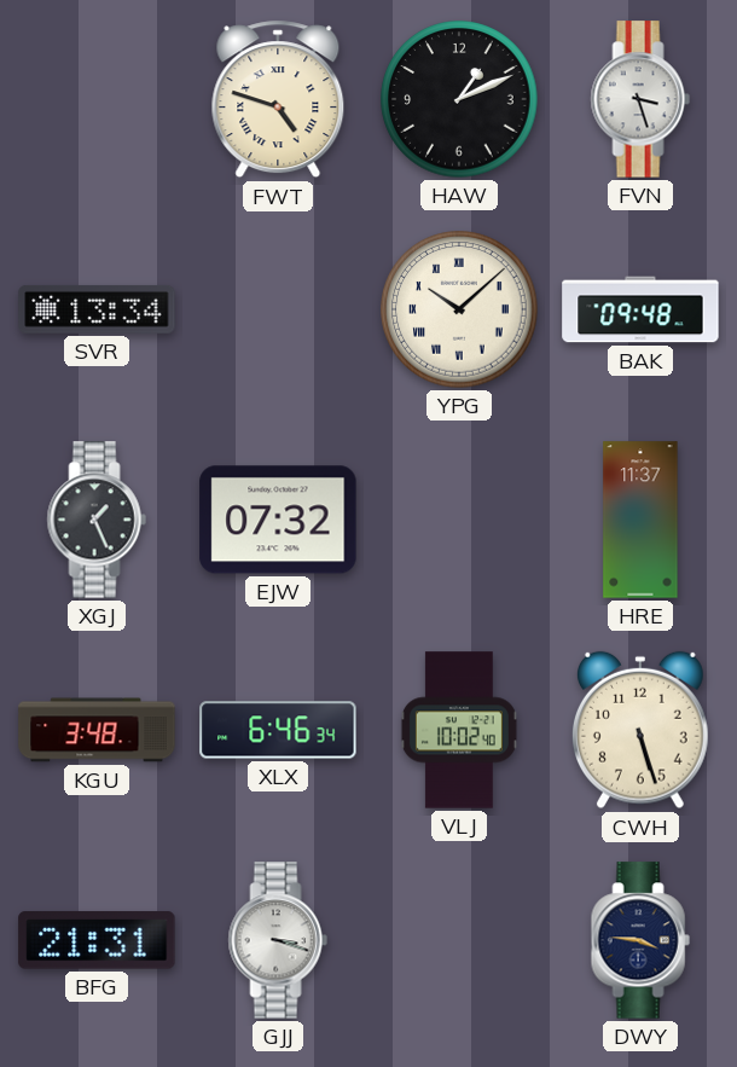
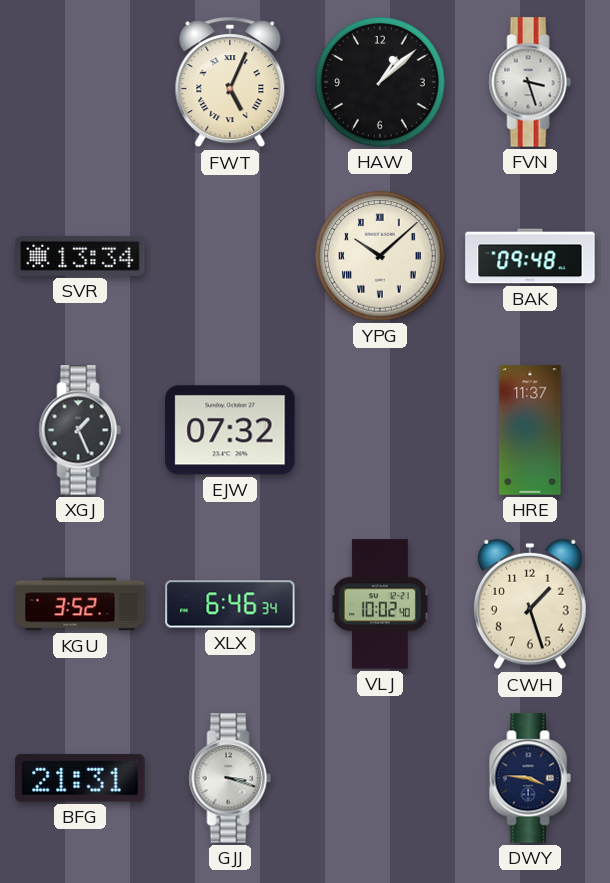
FWT: 4:48 -> 5:04 (230, 82)
HAW: 1:11 -> 1:08 (380, 82)
KGU: 3:48 -> 3:52 (80, 604)
CWH: 5:27 -> 1:27 (530, 604)
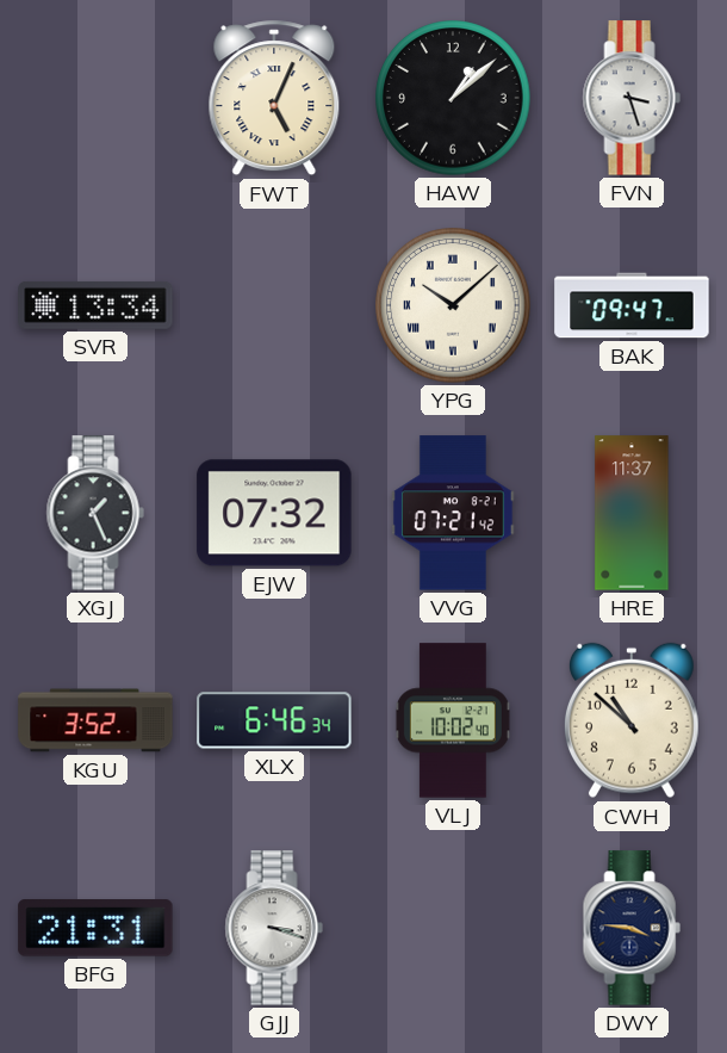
BAK: 09:48 -> 09:47 (632, 305)
VVG: none -> 07:21 (453, 513)
CWH: 1:27 -> 10:52 (632, 720)
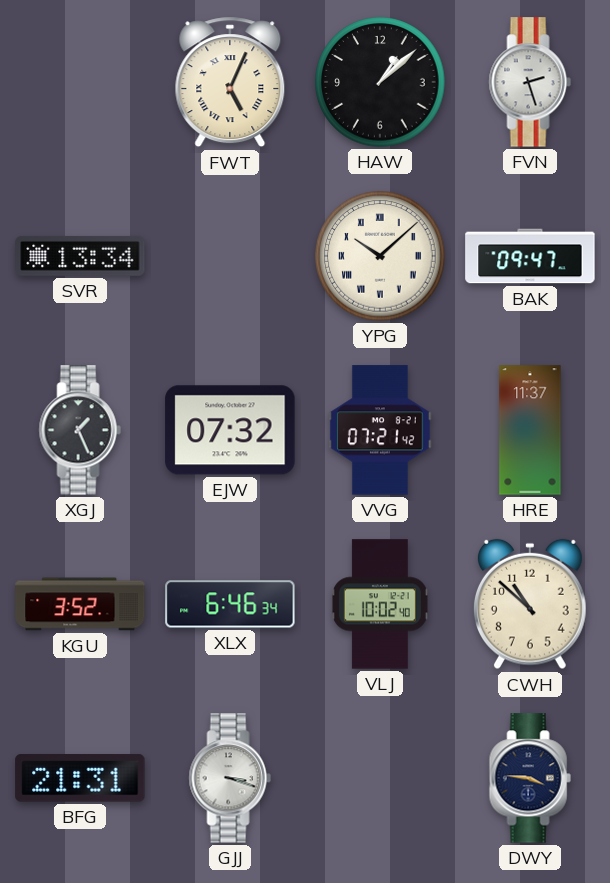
FVN: 3:27 -> 2:27 (530, 82)
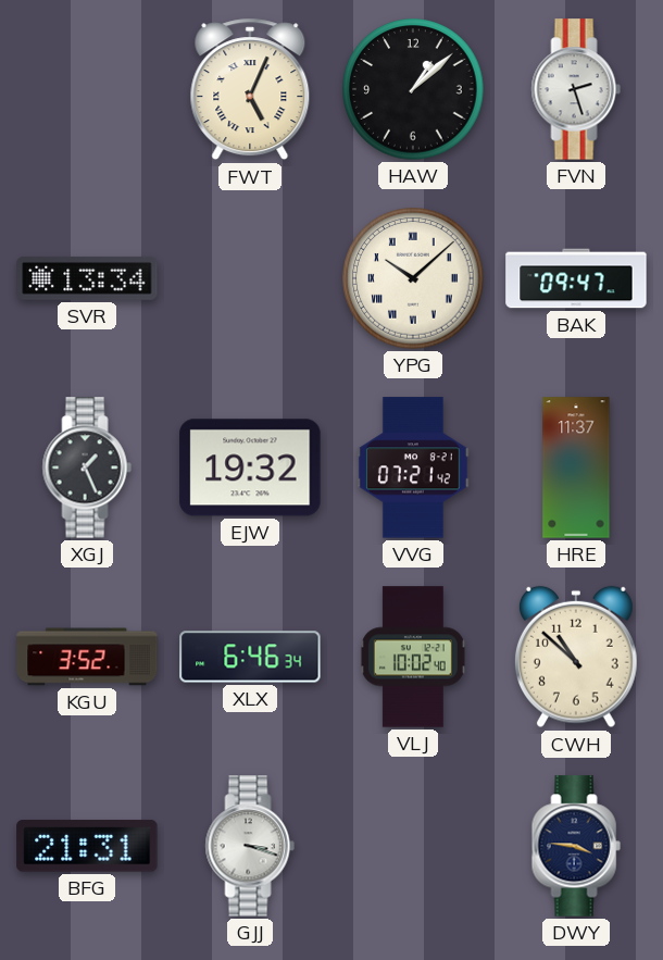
EJW: 07:32 -> 19:32 (250, 467)
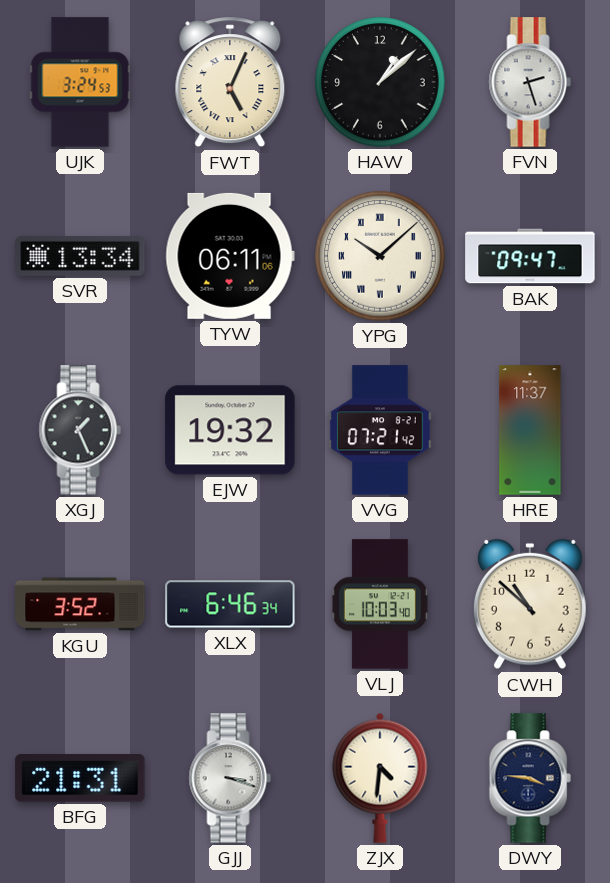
UJK: none -> 3:24 (80, 82)
TYW: none -> 06:11 (230, 256)
VLJ: 10:02 -> 10:03 (380, 604)
ZJX: none -> 4:31 (380, 778)
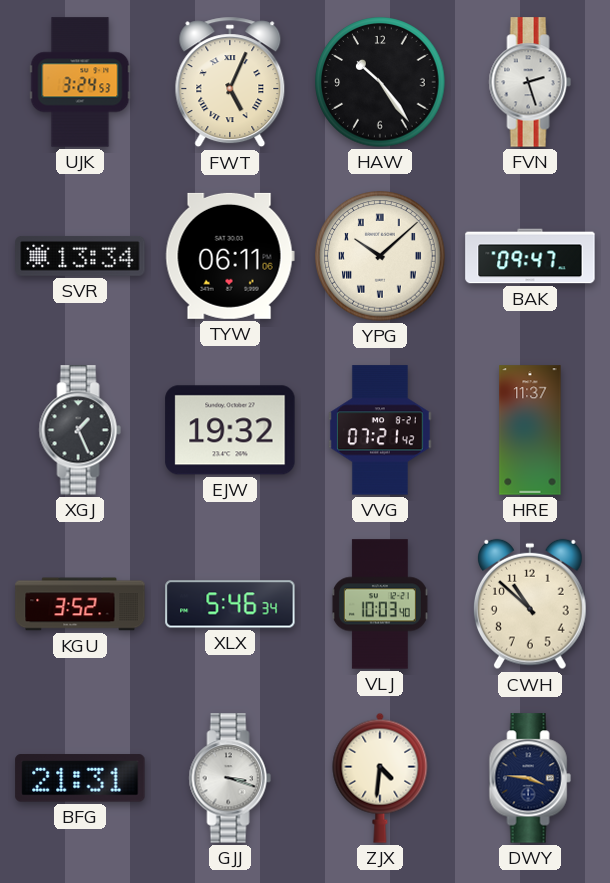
HAW: 1:08 -> 10:24 (380, 82)
XLX: 6:46 -> 5:46 (230, 604)
